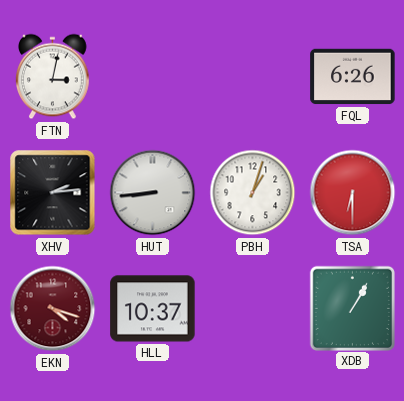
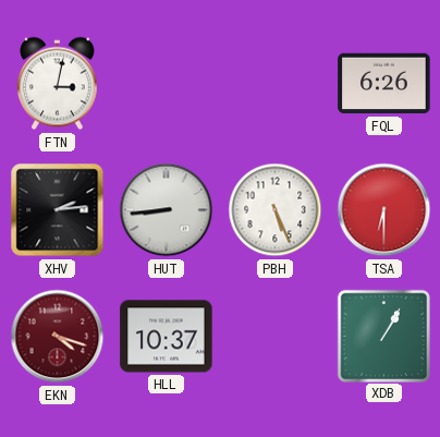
PBH: 1:03 -> 5:26 (276, 210)
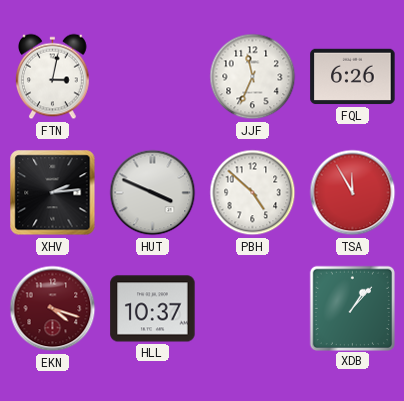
JJF: none -> 11:34 (253, 77)
HUT: 8:44 -> 3:49 (153, 193)
PBH: 5:26 -> 4:52 (253, 193)
TSA: 6:30 -> 11:55 (353, 193)
XDB: 1:05 -> 1:07 (352, 308)
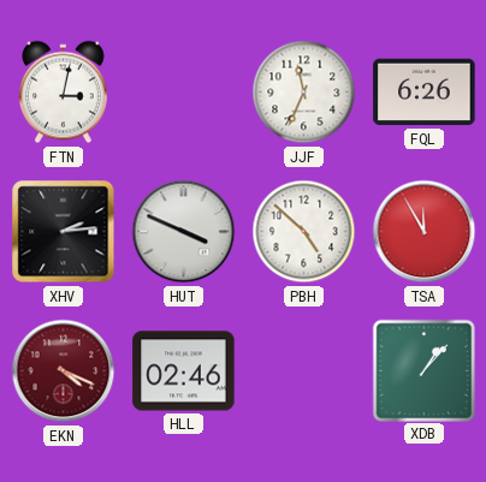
EKN: 4:18 -> 4:19 (64, 371)
HLL: 10:37 -> 02:46 (184, 371)
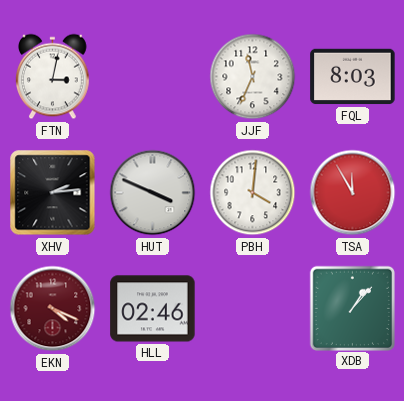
FQL: 6:26 -> 8:03 (353, 77)
PBH: 4:52 -> 4:01 (253, 193)
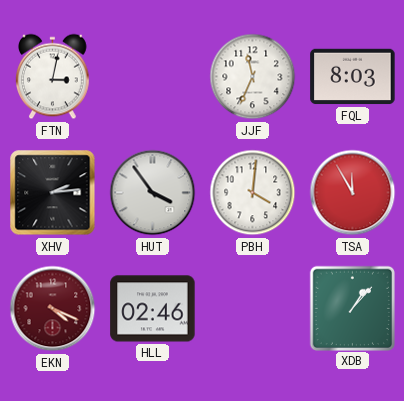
HUT: 3:49 -> 3:54 (153, 193)
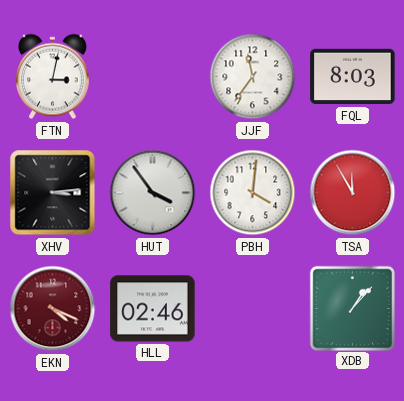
JJF: 11:34 -> 11:36 (253, 77)
XHV: 2:14 -> 3:14 (53, 193)
